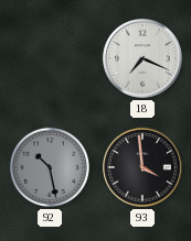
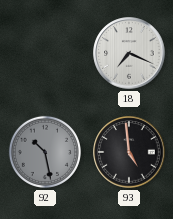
93: 3:59 -> 4:59 (129, 152)
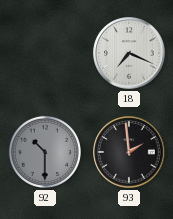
92: 10:28 -> 10:30 (45, 152)
93: 4:59 -> 1:59 (129, 152)
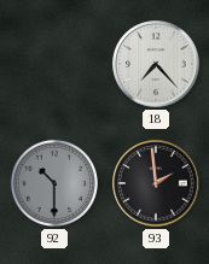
18: 7:19 -> 7:23 (156, 64)
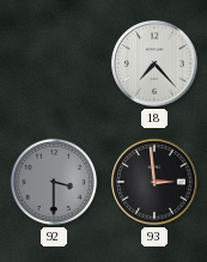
92: 10:30 -> 3:30 (54, 182)
93: 1:59 -> 2:59 (154, 182)
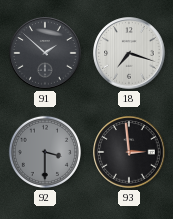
91: none -> 1:52 (45, 53)
18: 7:23 -> 7:18 (129, 53)
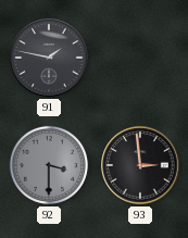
91: 1:52 -> 1:47 (49, 58)
18: 7:18 -> none (129, 53)
